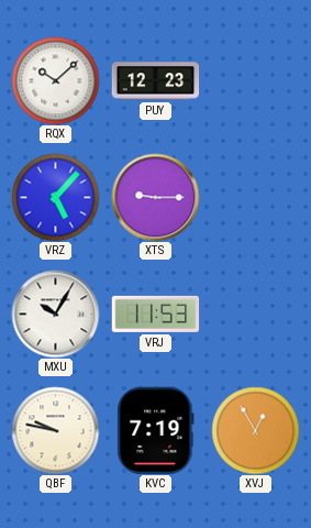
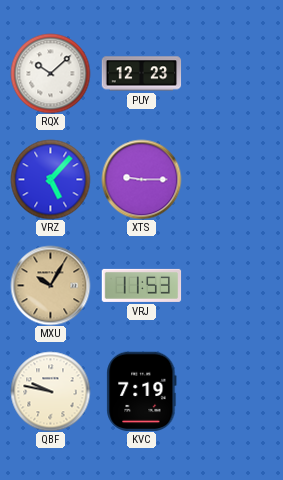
MXU dial: white -> champagne (50, 285)
XVJ: 12:55 -> none (255, 430)
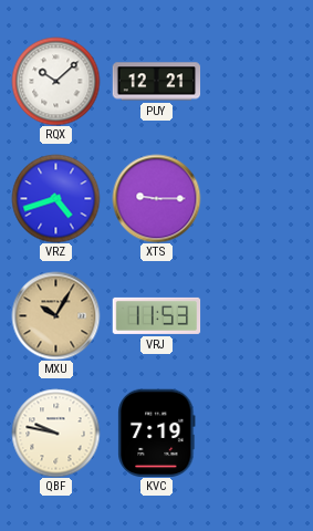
PUY: 12:23 -> 12:21 (156, 82)
VRZ: 5:07 -> 4:42 (55, 198)
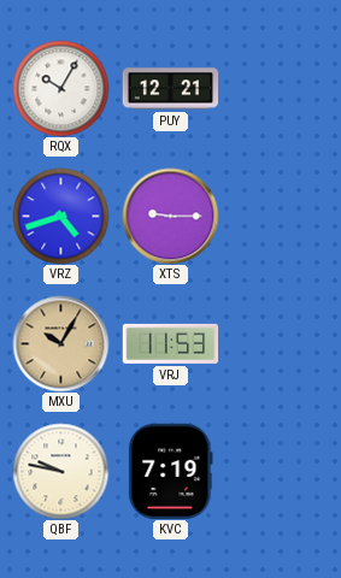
RQX: 10:08 -> 10:05 (60, 88)
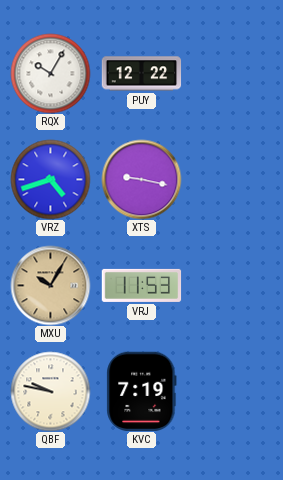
PUY: 12:21 -> 12:22 (141, 74)
XTS: 9:15 -> 9:17 (141, 179)
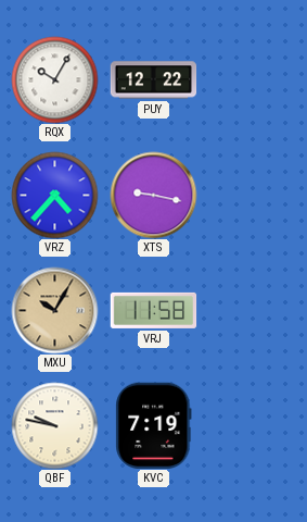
VRZ: 4:42 -> 4:37 (54, 195)
VRJ: 11:53 -> 11:58 (153, 310)
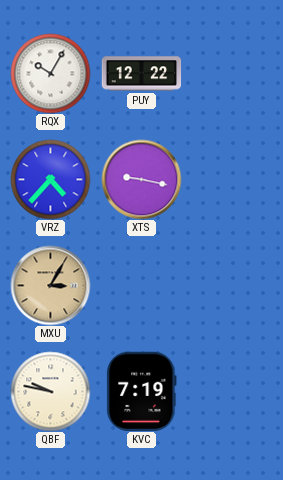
MXU: 10:05 -> 3:05 (50, 285)
VRJ: 11:58 -> none (153, 310)
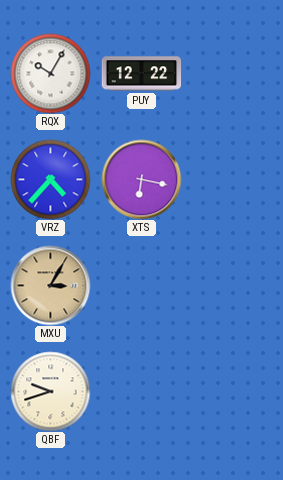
XTS: 9:17 -> 6:17 (141, 179)
QBF: 9:47 -> 9:42 (50, 391)
KVC: 7:19 -> none (142, 391)
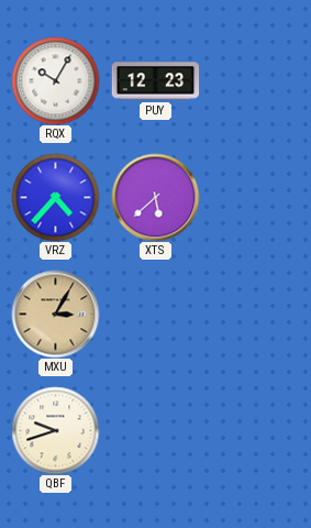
PUY: 12:22 -> 12:23 (155, 81)
XTS: 6:17 -> 5:38 (155, 197)
